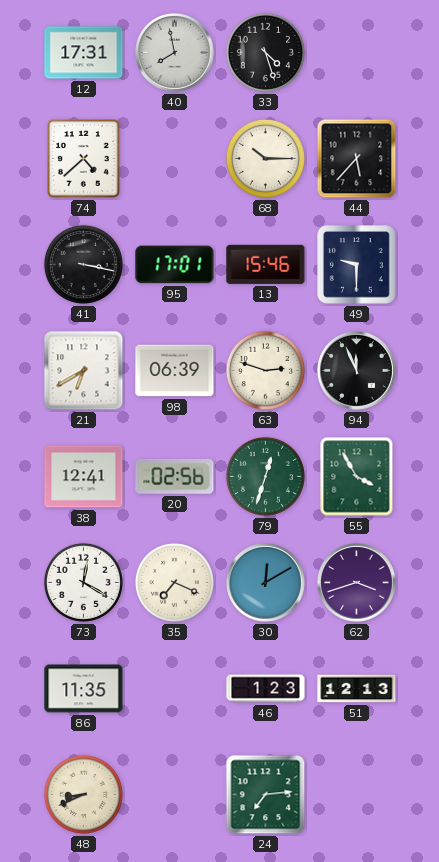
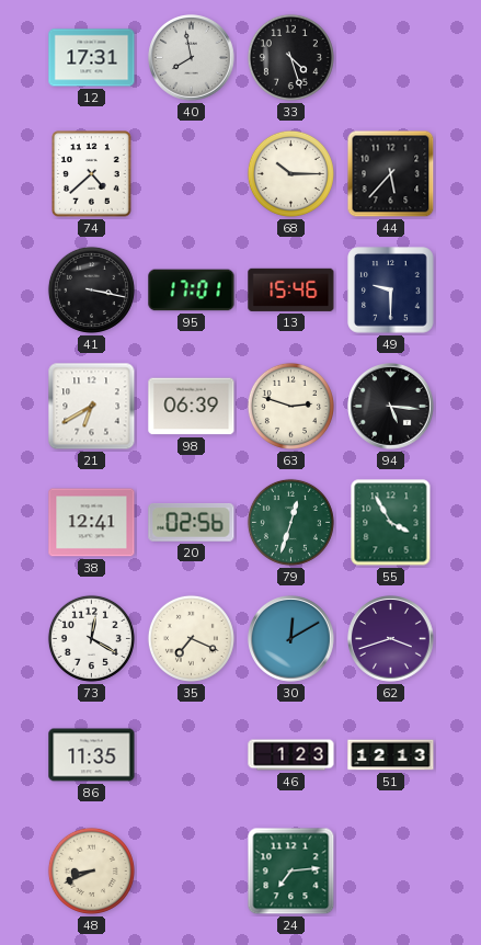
94: 11:56 -> 5:16 (391, 407)
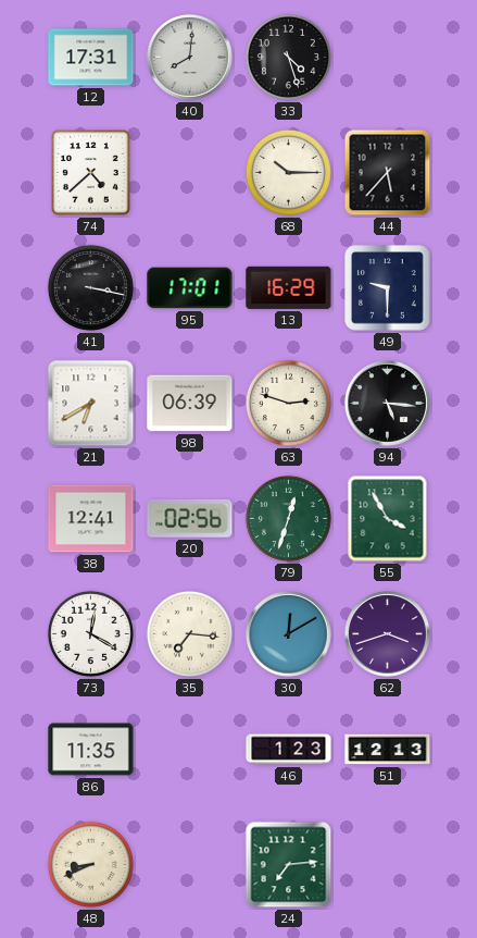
40: 7:58 -> 8:01 (190, 58)
13: 15:46 -> 16:29 (289, 287)
35: 7:19 -> 7:16 (189, 633)
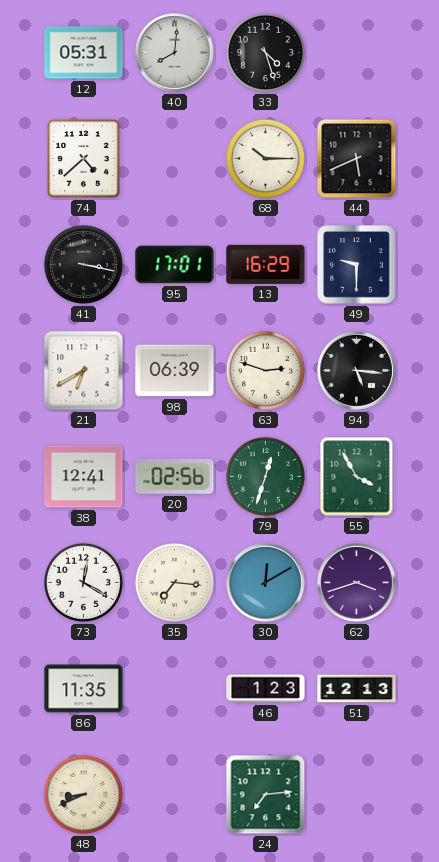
12: 17:31 -> 05:31 (84, 53)
44: 5:37 -> 5:41 (357, 159)
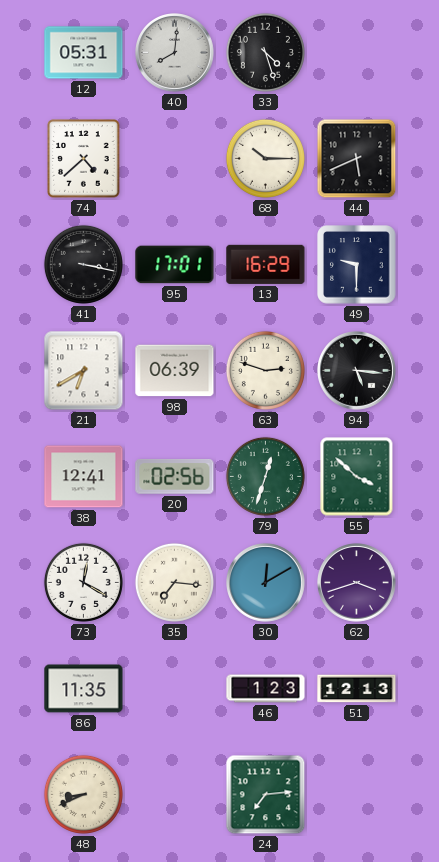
55: 3:55 -> 3:52 (357, 477)
